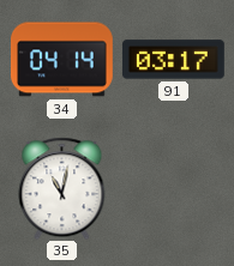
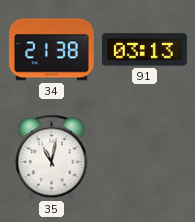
34: 04:14 -> 21:38 (51, 50)
91: 03:17 -> 03:13 (144, 50)
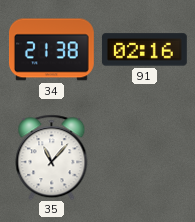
91: 03:13 -> 02:16 (144, 50)
35: 11:02 -> 11:07 (52, 157)
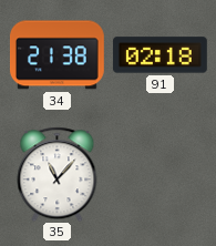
91: 02:16 -> 02:18 (160, 55)
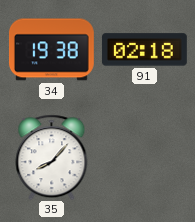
34: 21:38 -> 19:38 (51, 50)
35: 11:07 -> 8:07 (52, 157)
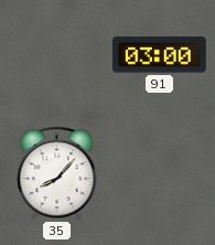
34: 19:38 -> none (51, 50)
91: 02:18 -> 03:00 (159, 55)
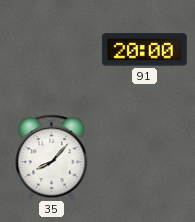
91: 03:00 -> 20:00 (144, 50)
